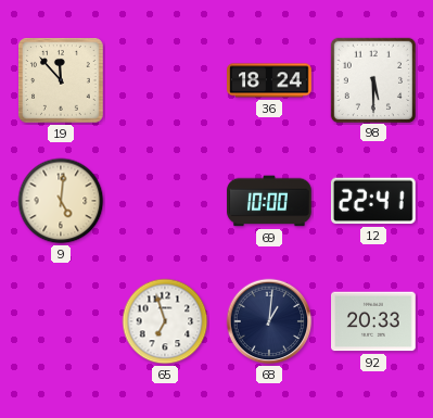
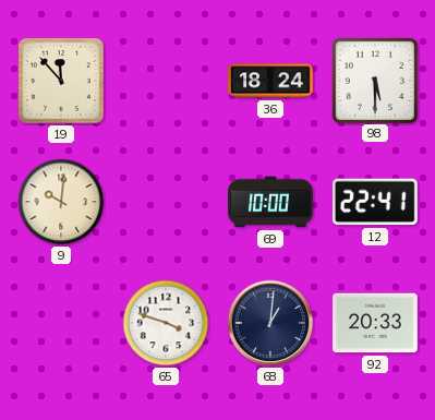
9: 5:01 -> 10:01 (61, 202)
65: 6:57 -> 3:48 (166, 323)
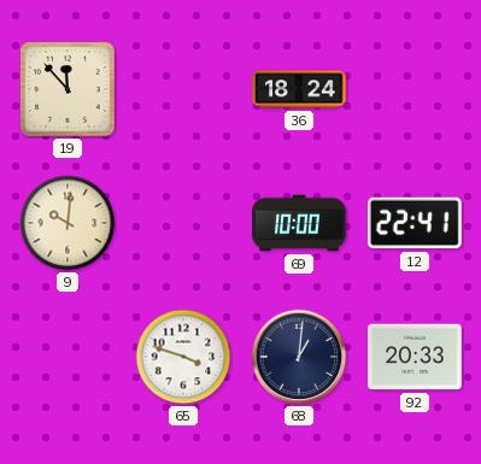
98: 5:30 -> none (374, 80)
